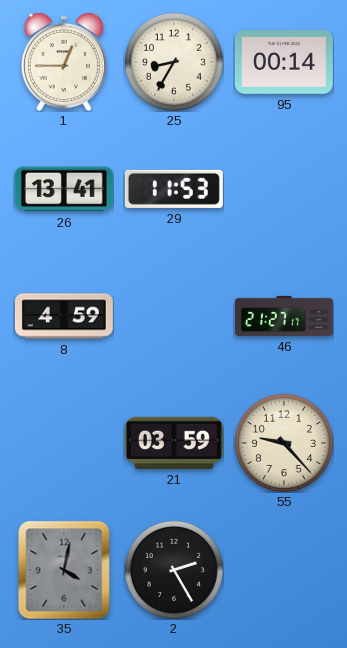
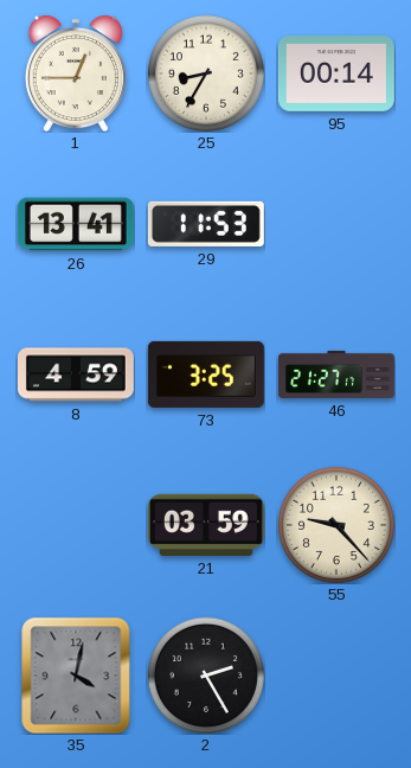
73: none -> 3:25 (206, 375)
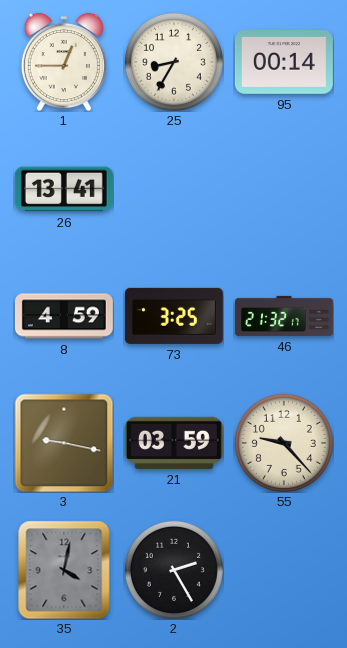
29: 11:53 -> none (206, 224)
46: 21:27 -> 21:32 (284, 316)
3: none -> 9:17 (64, 443)
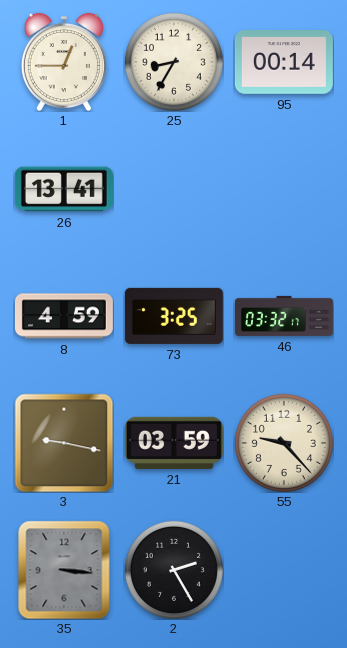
46: 21:32 -> 03:32 (284, 316)
35: 4:02 -> 3:16 (64, 570)
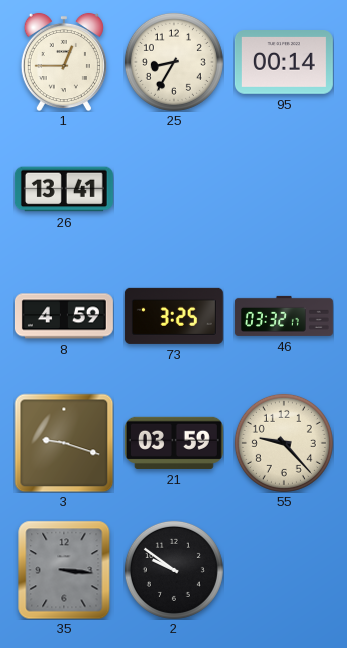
3: 9:17 -> 9:18 (64, 443)
2: 2:25 -> 9:51 (174, 570)
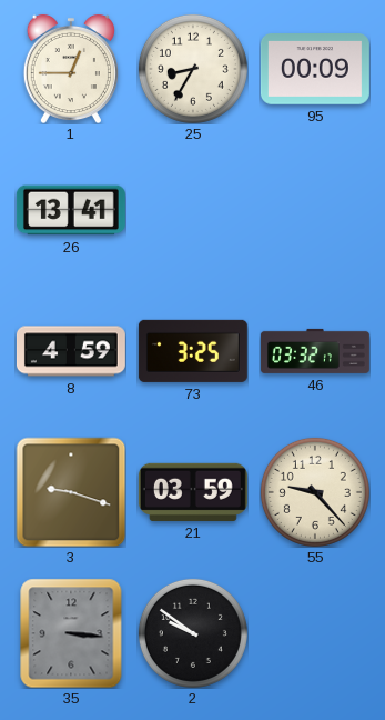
95: 00:14 -> 00:09 (315, 70)
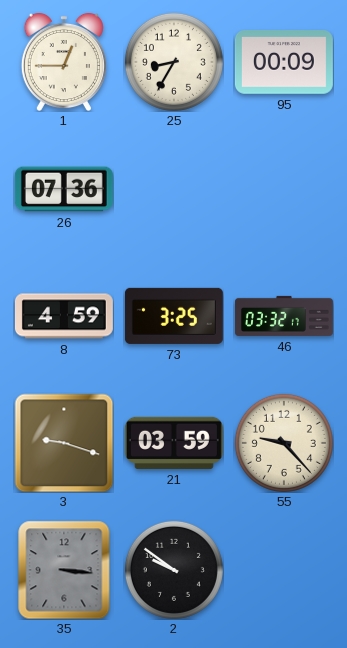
26: 13:41 -> 07:36 (64, 189)
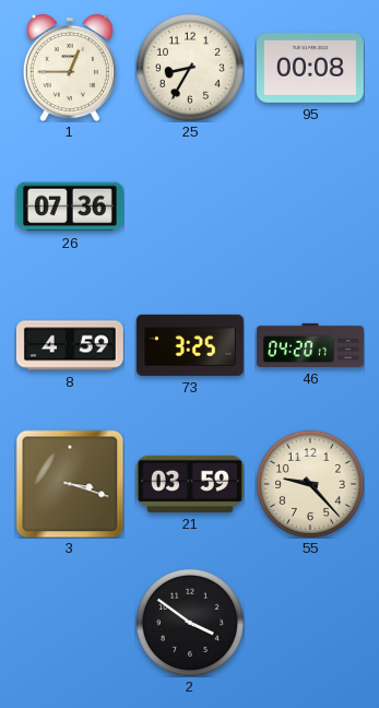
95: 00:09 -> 00:08 (310, 69)
46: 03:32 -> 04:20 (310, 345)
3: 9:18 -> 3:18 (70, 484)
35: 3:16 -> none (64, 570)
2: 9:51 -> 3:51 (190, 623)
